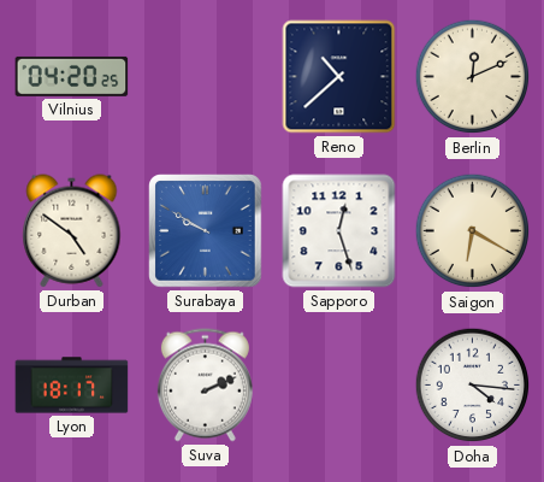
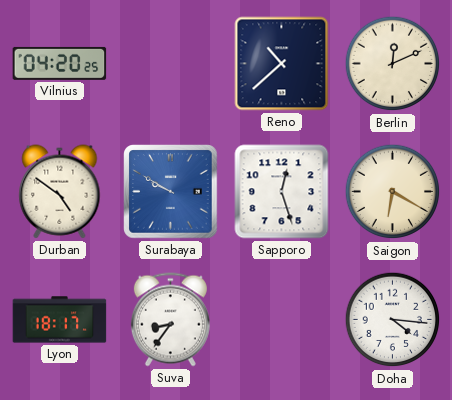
Suva: 2:11 -> 8:36 (170, 320)
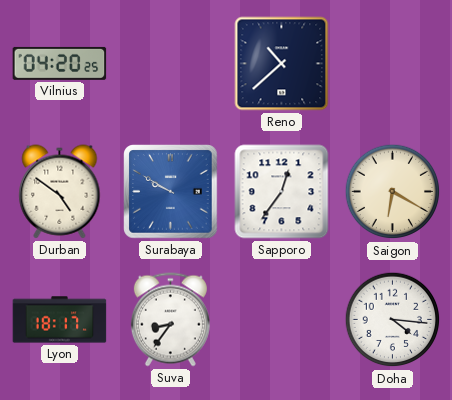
Berlin: 12:11 -> none (393, 64)
Sapporo: 12:27 -> 12:36 (282, 192)
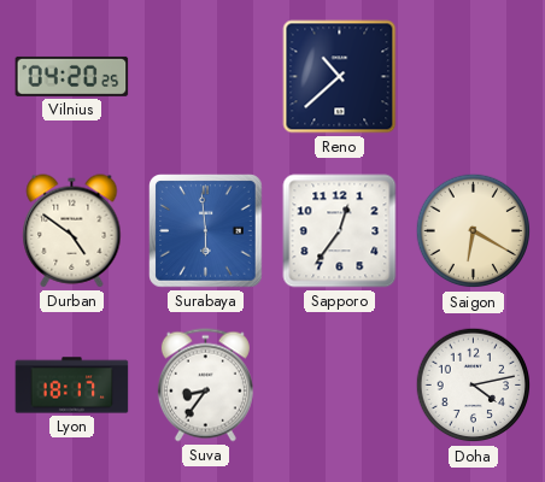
Surabaya: 9:50 -> 5:59 (206, 231)
Doha: 4:16 -> 4:13 (474, 386)
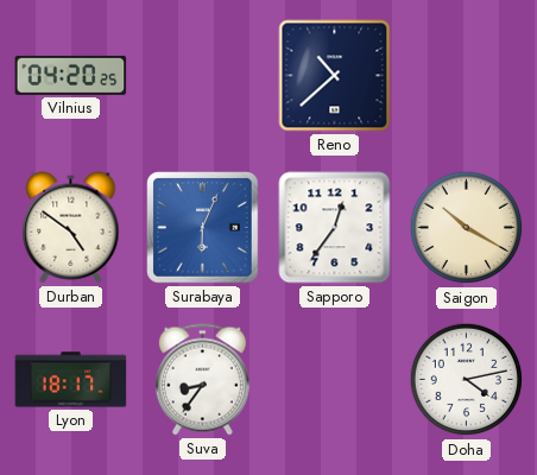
Surabaya: 5:59 -> 6:04 (203, 228)
Saigon: 6:20 -> 10:20 (467, 228)
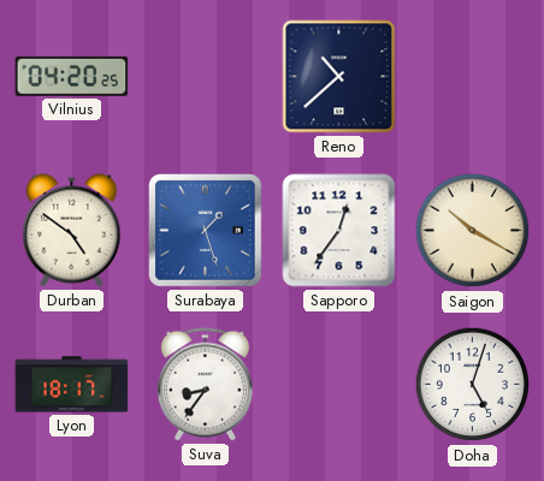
Surabaya: 6:04 -> 1:27 (206, 231)
Doha: 4:13 -> 5:03 (473, 385)
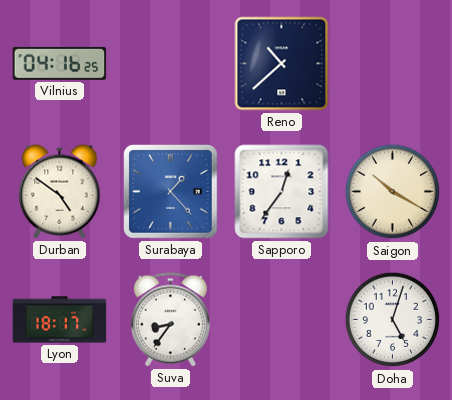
Vilnius: 04:20 -> 04:16 (60, 63)
Surabaya: 1:27 -> 1:23 (171, 192)
